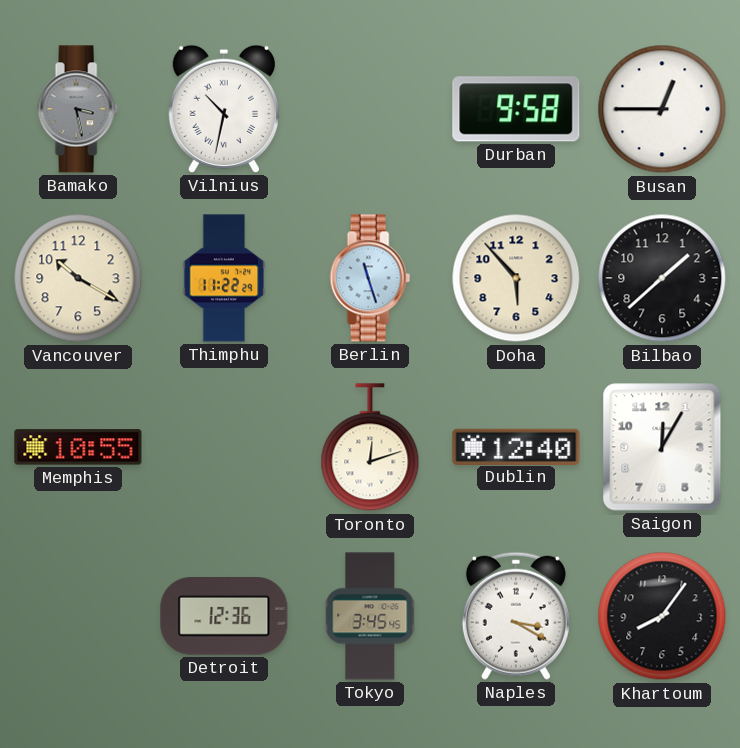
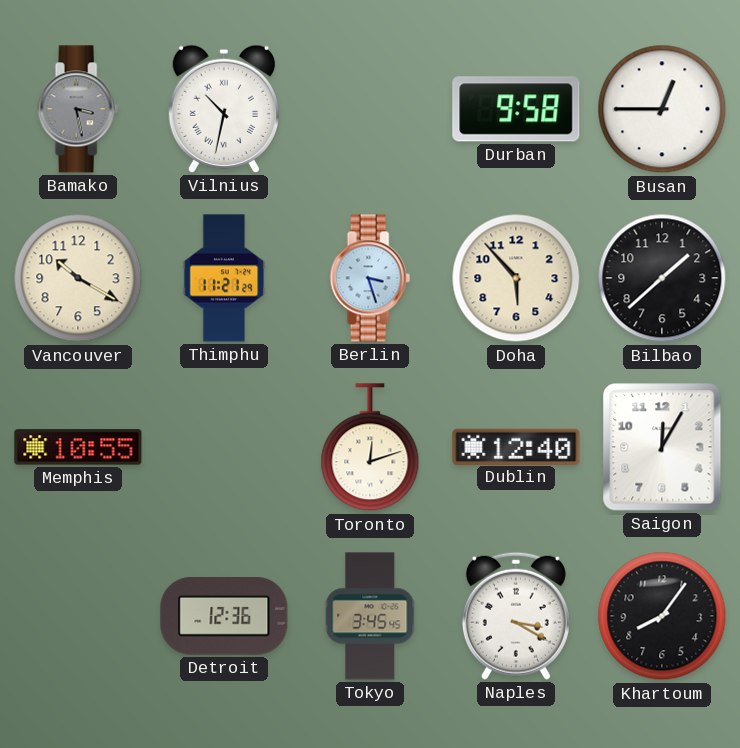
Thimphu: 11:22 -> 11:21 (224, 278)
Berlin: 11:27 -> 3:27 (370, 278)
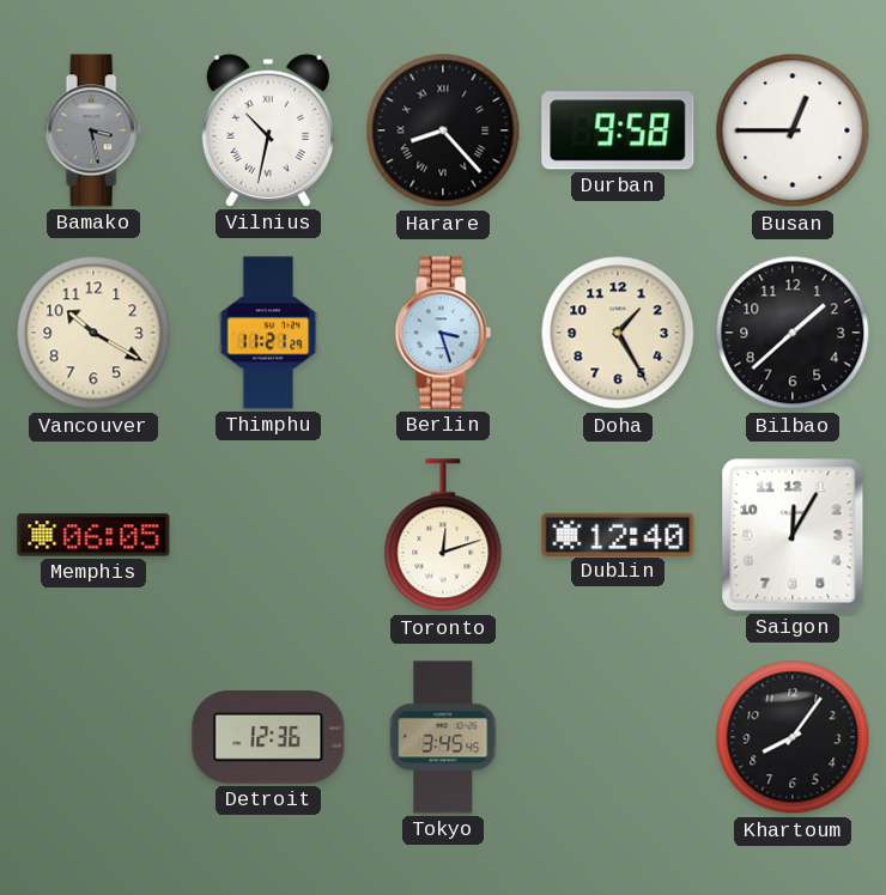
Harare: none -> 8:23 (443, 130)
Doha: 5:53 -> 1:25 (618, 333)
Memphis: 10:55 -> 06:05 (93, 535)
Naples: 3:20 -> none (516, 616)
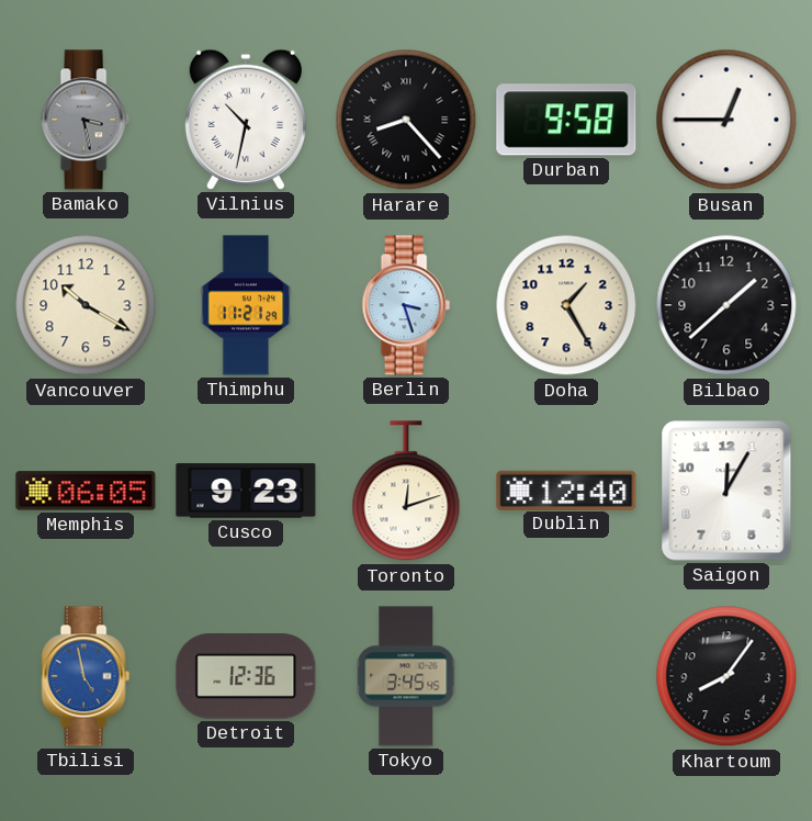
Cusco: none -> 9:23 (246, 491)
Tbilisi: none -> 4:58 (86, 676)
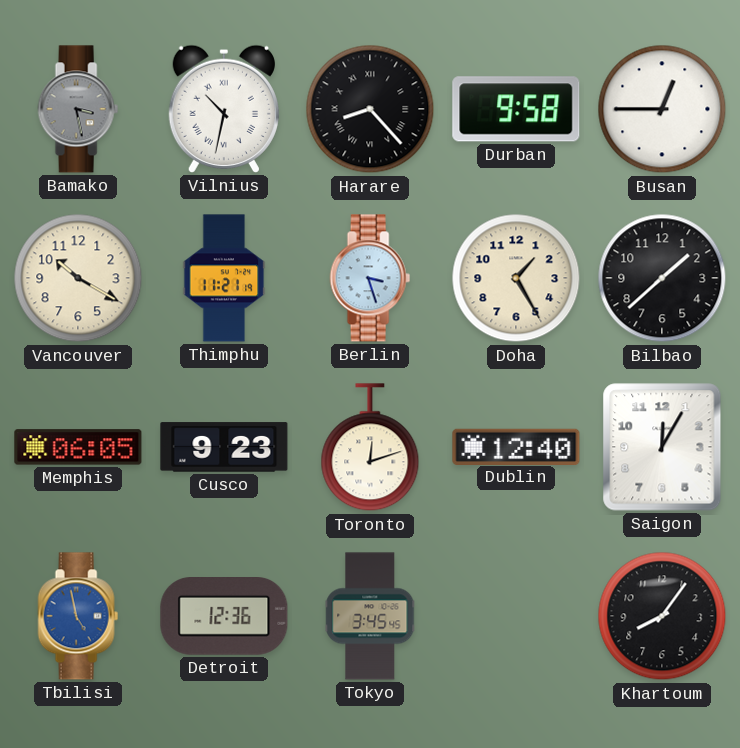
Thimphu: 11:21:29 -> 11:21:19 (224, 278)
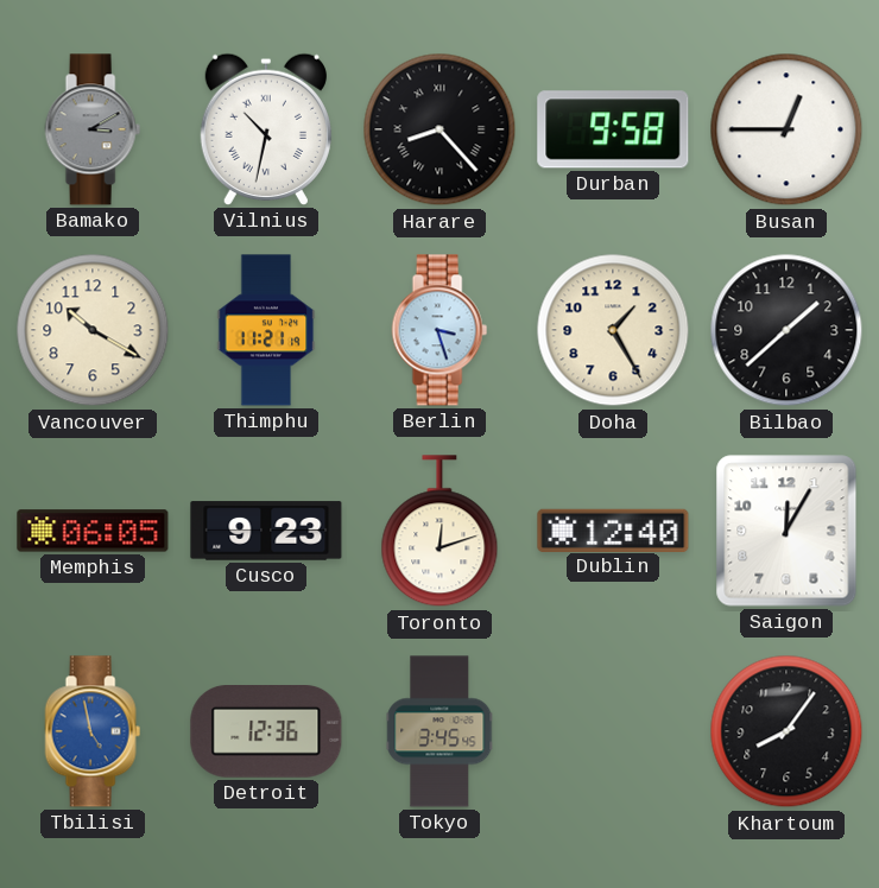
Bamako: 3:28 -> 3:10 (93, 129)
